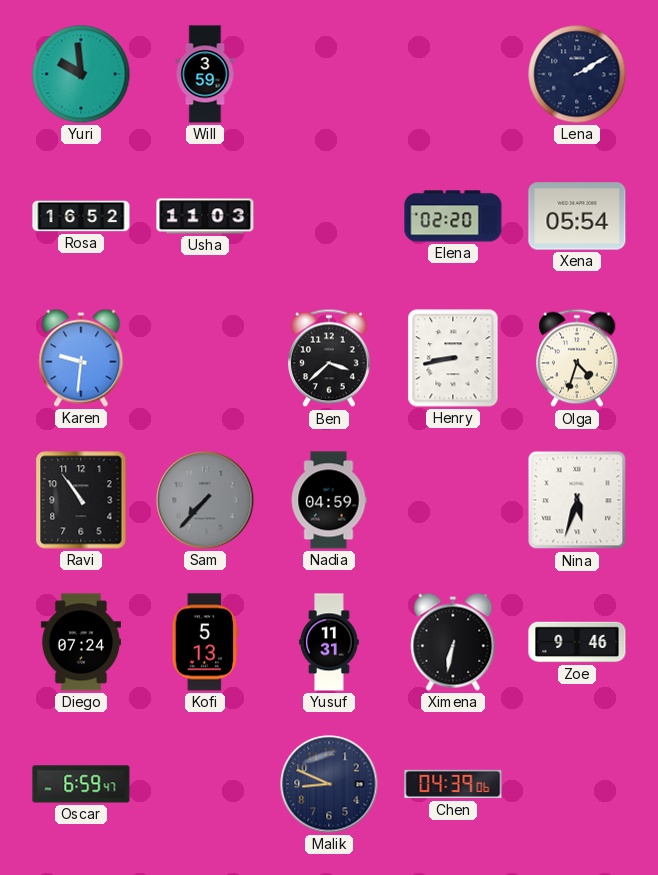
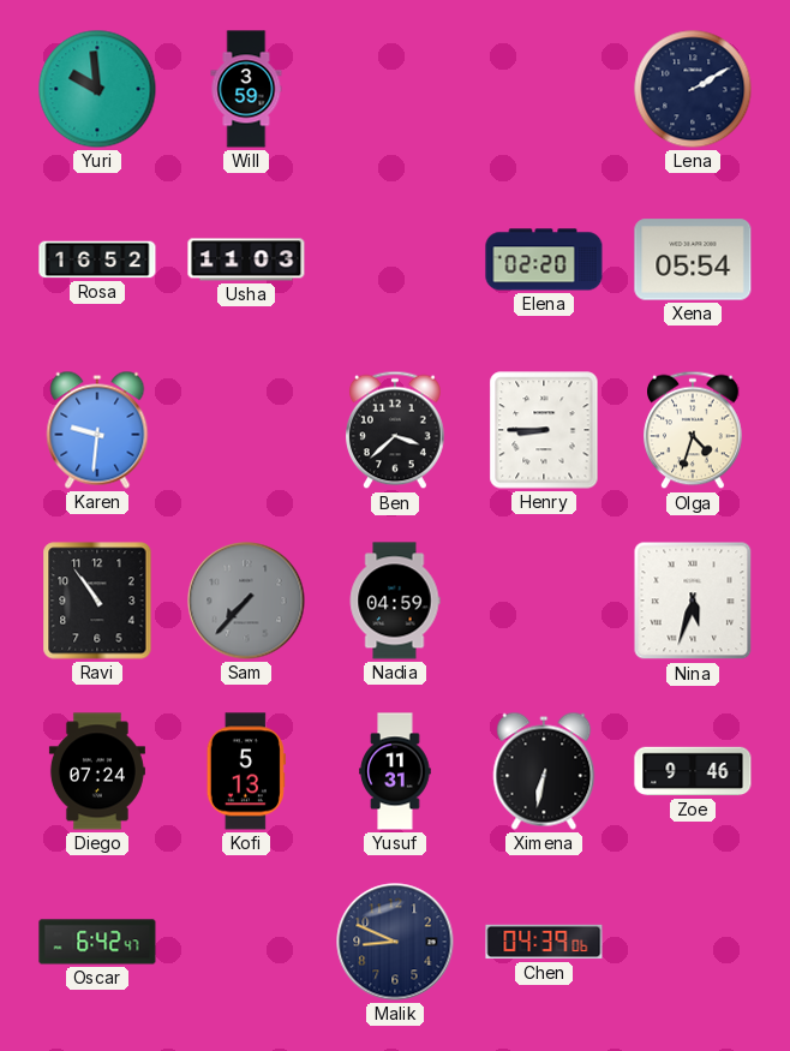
Henry: 8:43 -> 8:45 (544, 430)
Oscar: 6:59 -> 6:42 (97, 942)
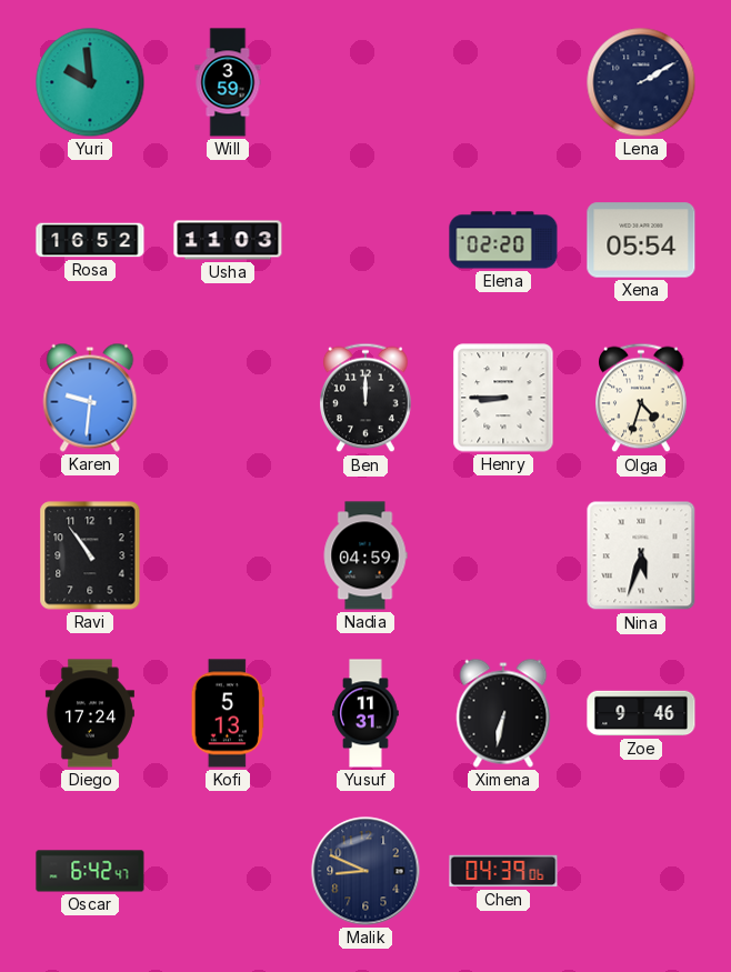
Ben: 3:38 -> 12:00 (367, 398)
Sam: 7:37 -> none (246, 601)
Diego: 07:24 -> 17:24 (90, 713)
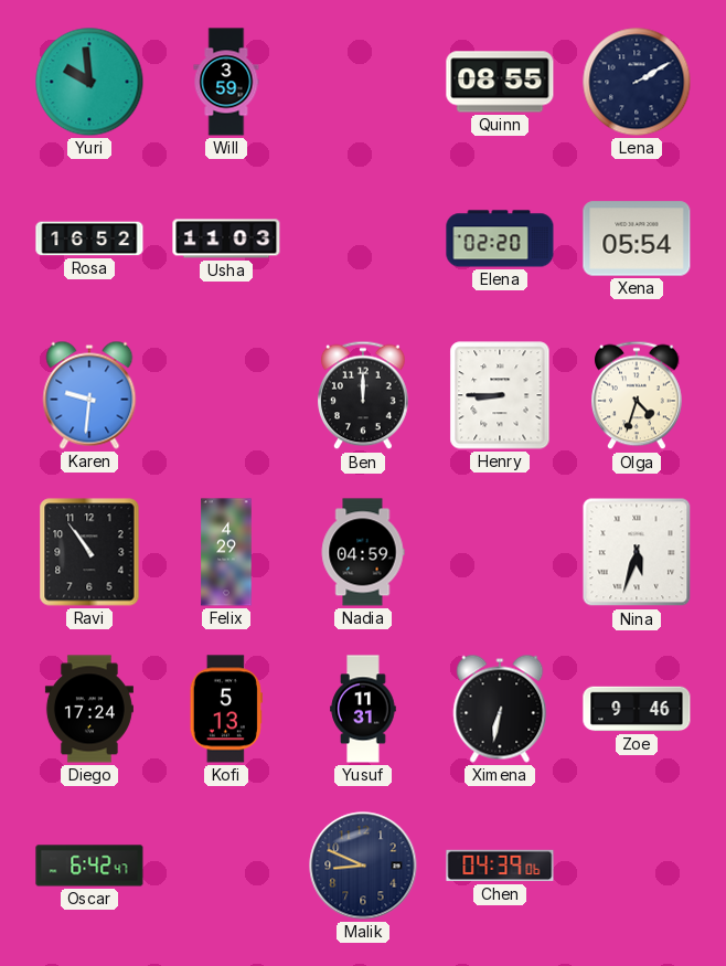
Quinn: none -> 08:55 (500, 82)
Felix: none -> 4:29 (226, 552)
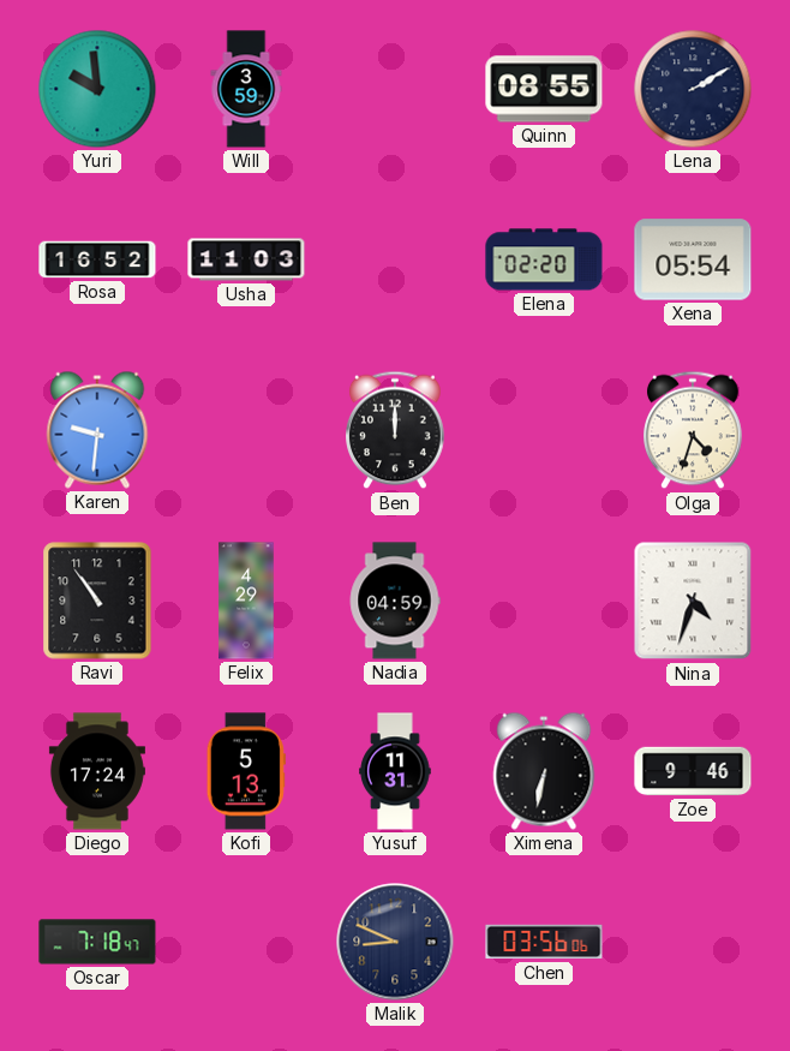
Henry: 8:45 -> none (500, 395)
Nina: 5:33 -> 4:33 (693, 601)
Oscar: 6:42 -> 7:18 (97, 942)
Chen: 04:39 -> 03:56 (544, 942)
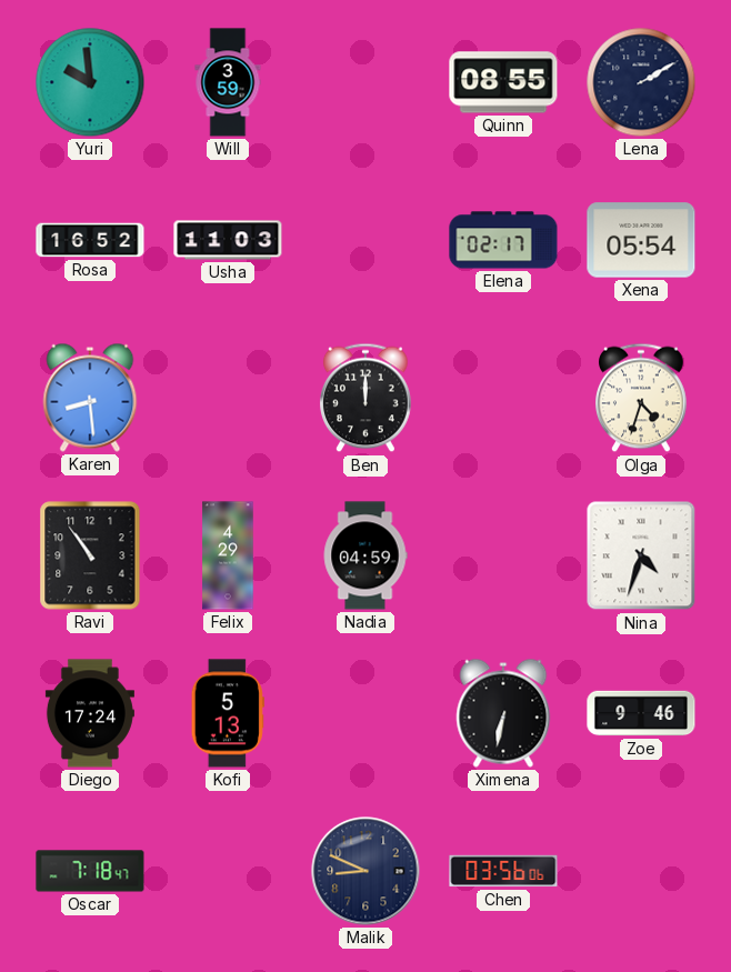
Elena: 02:20 -> 02:17 (503, 240)
Karen: 9:31 -> 8:29 (90, 398)
Yusuf: 11:31 -> none (395, 771)
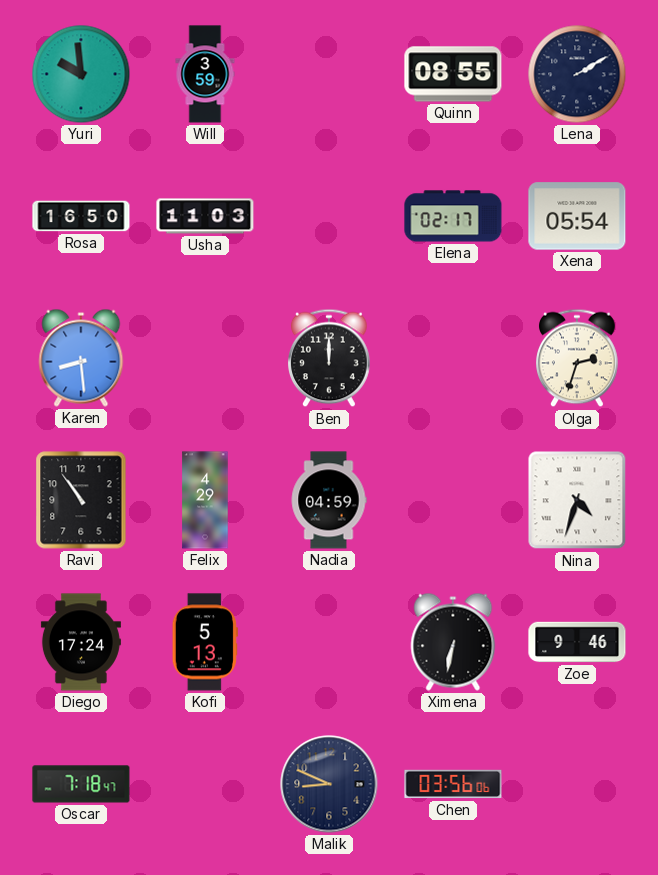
Rosa: 16:52 -> 16:50 (81, 216)
Olga: 4:33 -> 2:33 (578, 358)
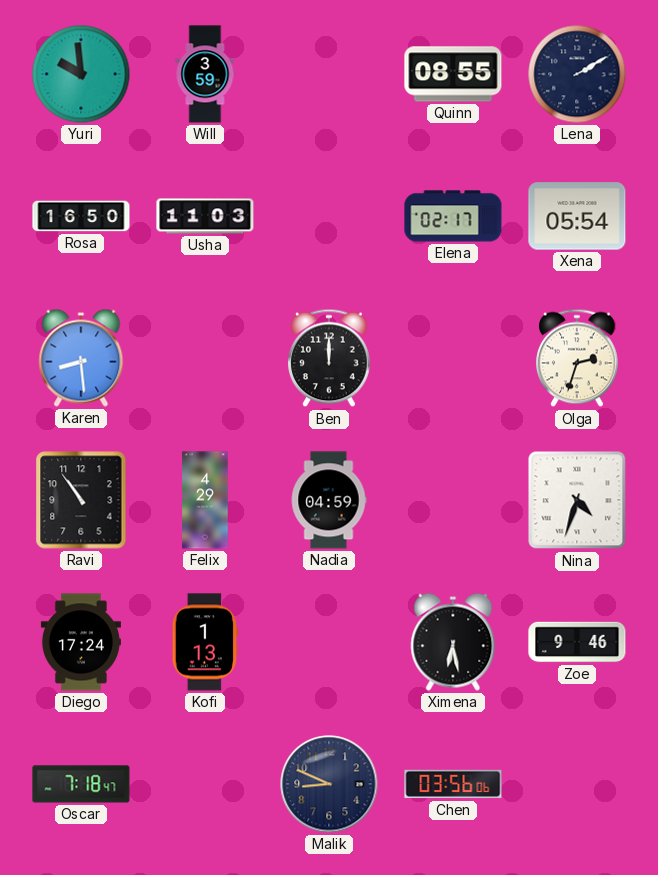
Kofi: 5:13 -> 1:13 (205, 642)
Ximena: 6:32 -> 6:28 (453, 642)
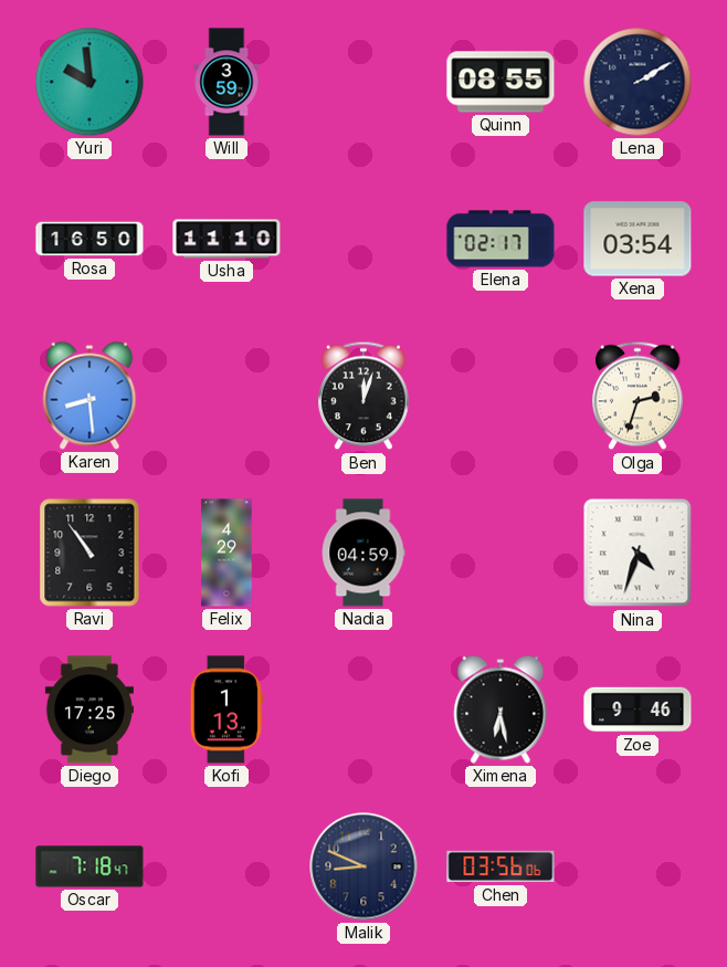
Usha: 11:03 -> 11:10 (226, 239)
Xena: 05:54 -> 03:54 (638, 239)
Ben: 12:00 -> 12:03 (365, 396)
Diego: 17:24 -> 17:25 (89, 710)
